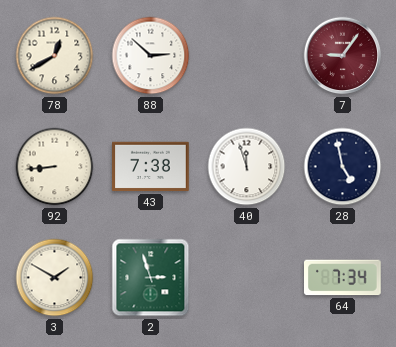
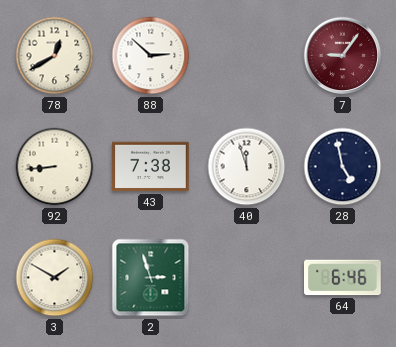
64: 7:34 -> 6:46 (343, 278)
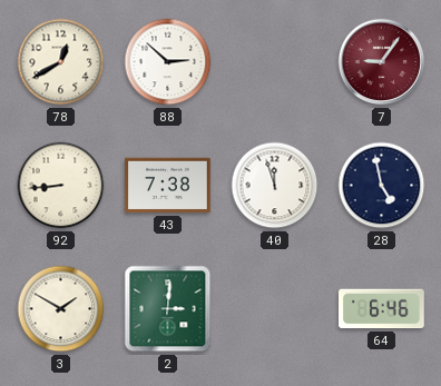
2: 2:57 -> 3:01 (168, 309)
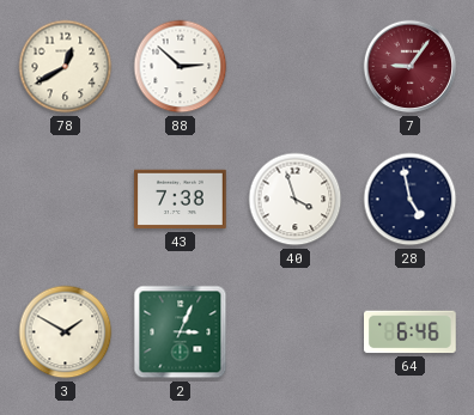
92: 8:44 -> none (61, 186)
40: 11:57 -> 3:57 (296, 200)
2: 3:01 -> 3:04 (181, 332)
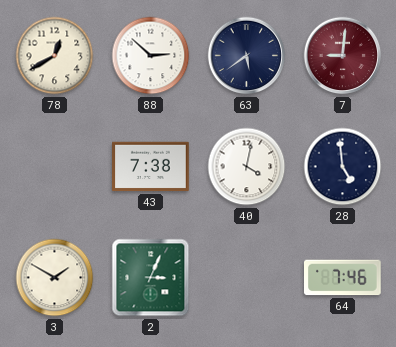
63: none -> 5:39 (247, 56)
7: 9:06 -> 9:01 (343, 56)
40: 3:57 -> 4:02 (247, 167)
28: 4:58 -> 4:59 (343, 167)
64: 6:46 -> 7:46 (343, 278)
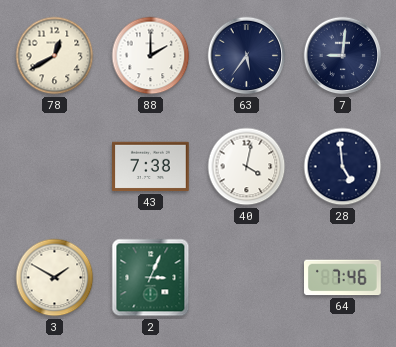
88: 2:52 -> 2:00 (151, 56)
63: 5:39 -> 5:36 (247, 56)
7 dial: burgundy -> navy (343, 56)
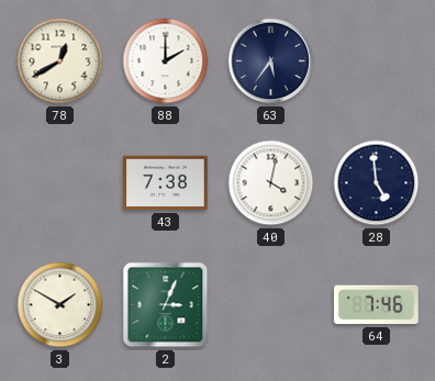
7: 9:01 -> none (343, 56)
